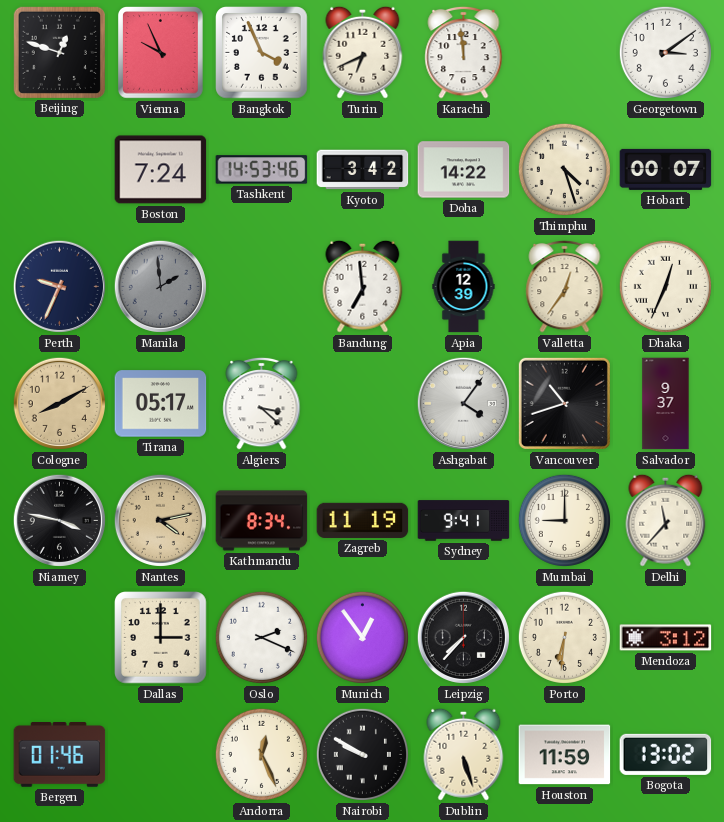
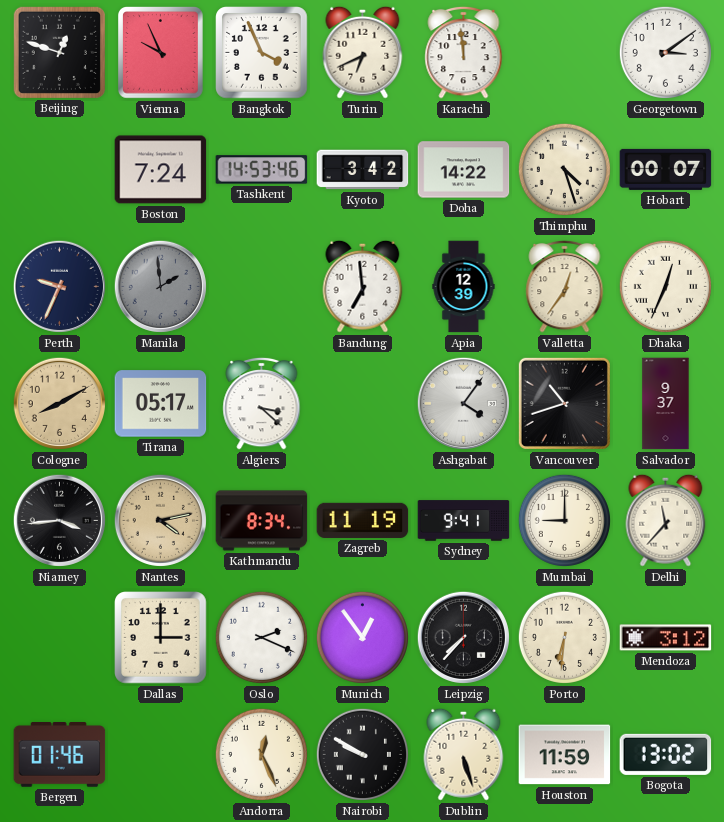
Niamey: 3:47 -> 3:44 (59, 520)
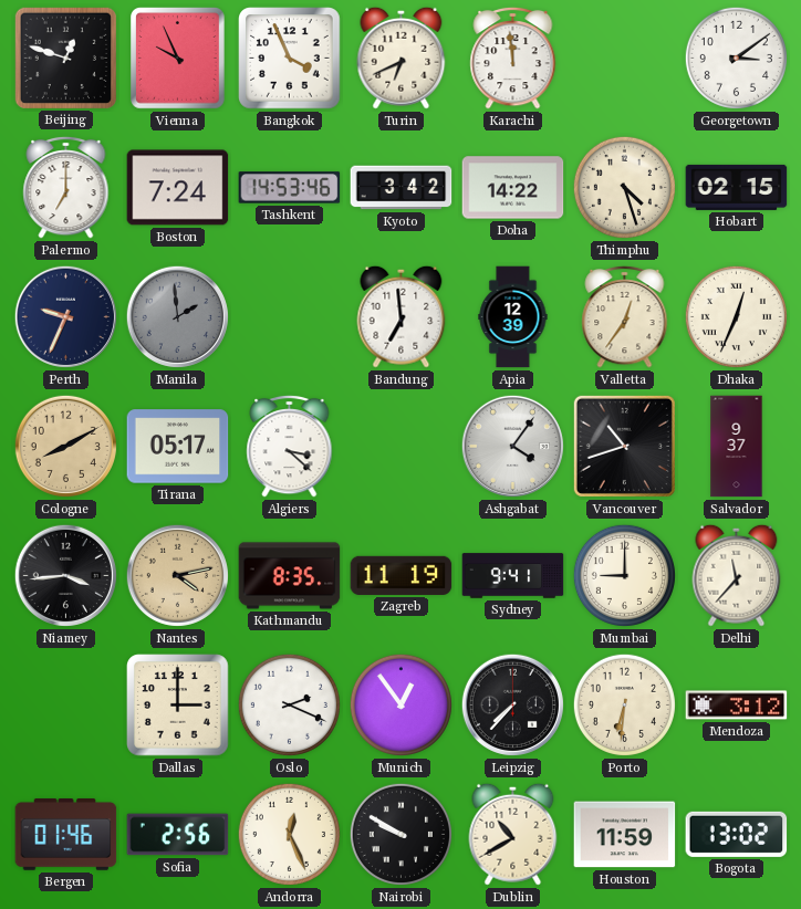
Palermo: none -> 7:00 (66, 187)
Hobart: 00:07 -> 02:15 (737, 187)
Kathmandu: 8:34 -> 8:35 (290, 576)
Sofia: none -> 2:56 (178, 835)
Dublin: 5:27 -> 10:40 (513, 834)
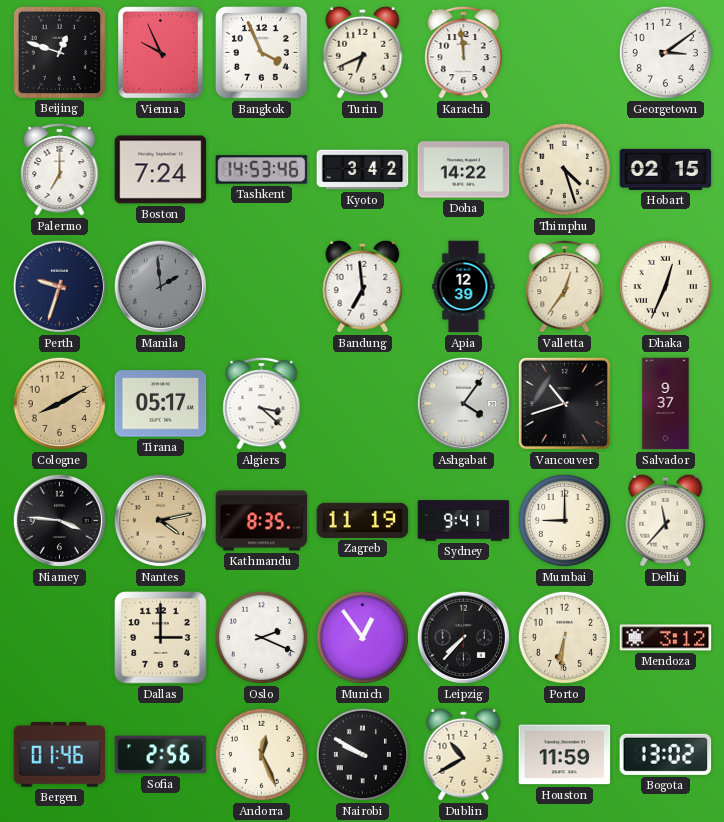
Perth: 9:34 -> 9:33 (59, 286)
Niamey: 3:44 -> 3:46 (59, 520)
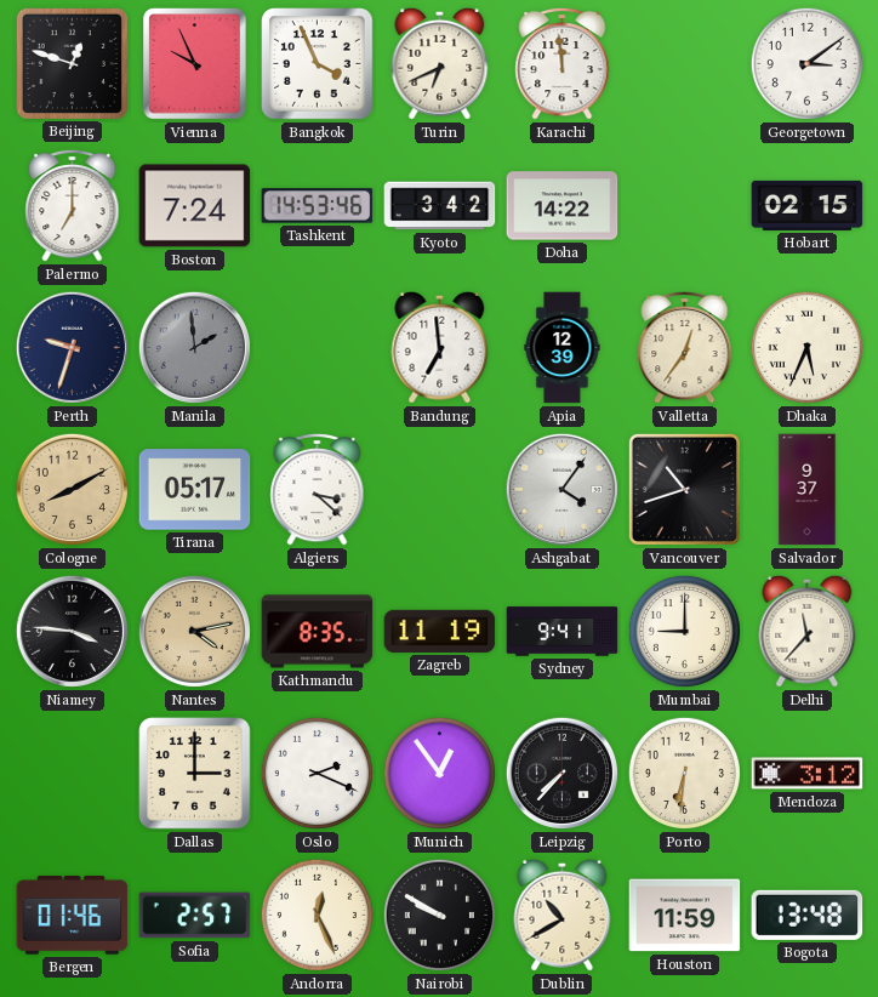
Thimphu: 4:27 -> none (564, 169)
Dhaka: 12:34 -> 5:34 (806, 347)
Sofia: 2:56 -> 2:57 (195, 916)
Bogota: 13:02 -> 13:48 (808, 915)
